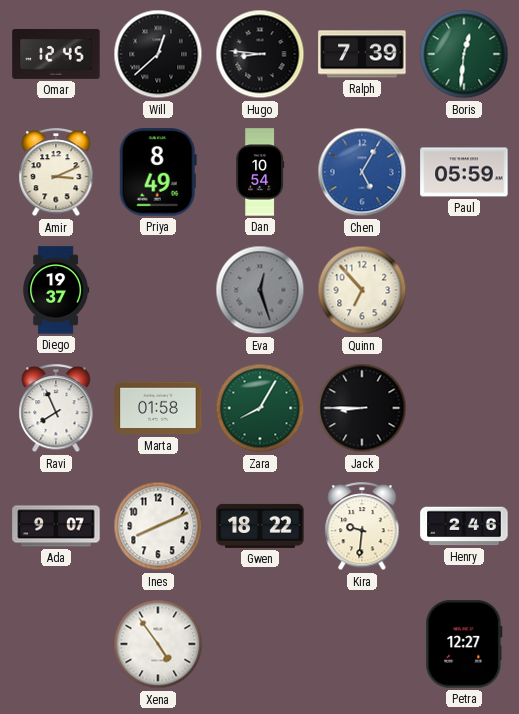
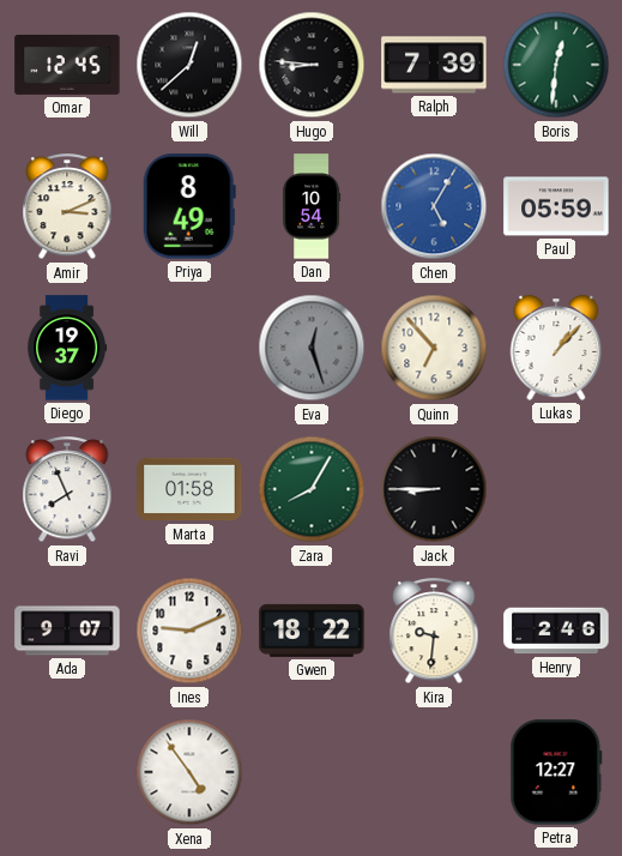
Lukas: none -> 1:07 (556, 348)
Ines: 8:11 -> 9:11 (189, 631)
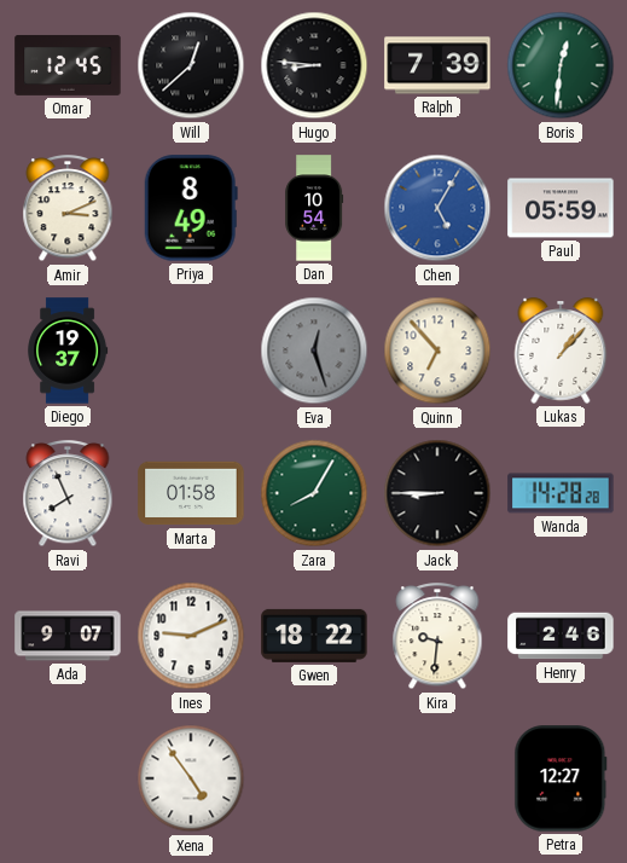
Wanda: none -> 14:28 (561, 493)
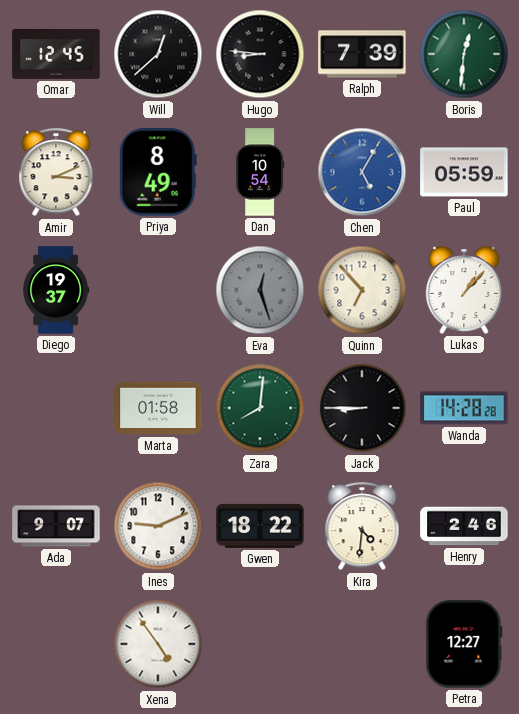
Ravi: 7:56 -> none (68, 494)
Zara: 8:05 -> 8:01 (260, 408)
Kira: 9:31 -> 4:31 (362, 527)
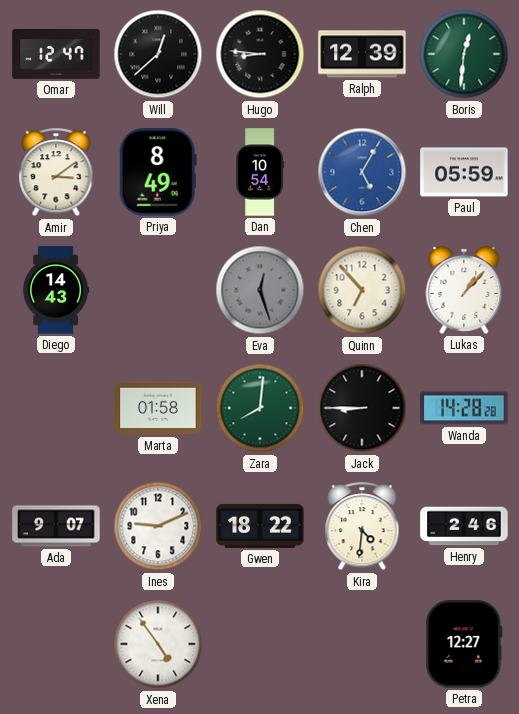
Omar: 12:45 -> 12:47 (56, 54)
Ralph: 7:39 -> 12:39 (362, 54)
Amir: 3:11 -> 3:09 (56, 173)
Diego: 19:37 -> 14:43 (56, 290)
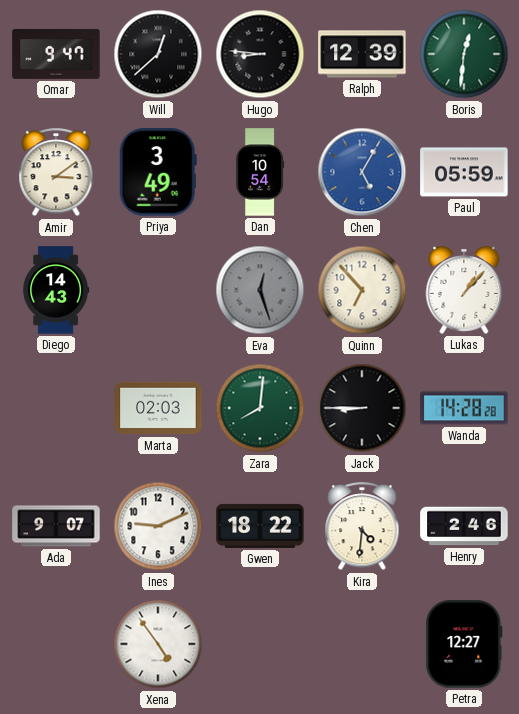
Omar: 12:47 -> 9:47 (56, 54)
Priya: 8:49 -> 3:49 (158, 172)
Marta: 01:58 -> 02:03 (158, 408)
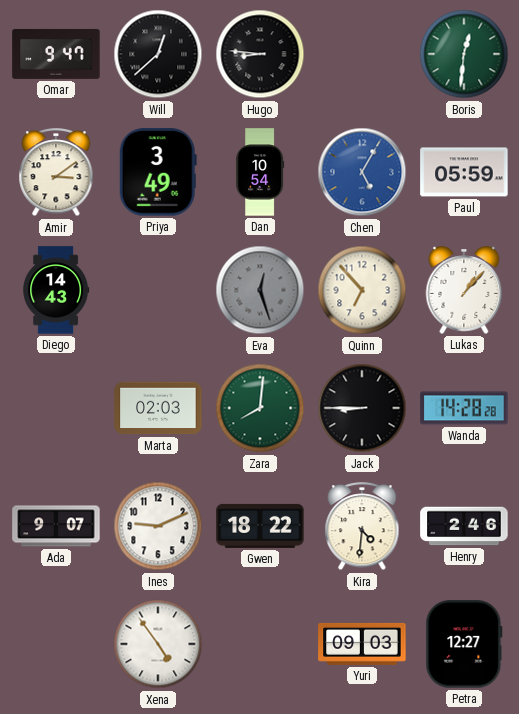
Ralph: 12:39 -> none (362, 54)
Yuri: none -> 09:03 (362, 644)
